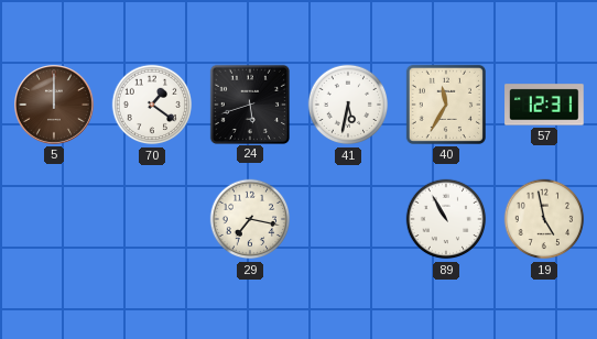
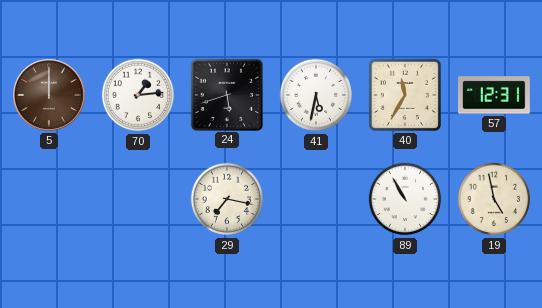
70: 1:21 -> 1:14 (138, 95)
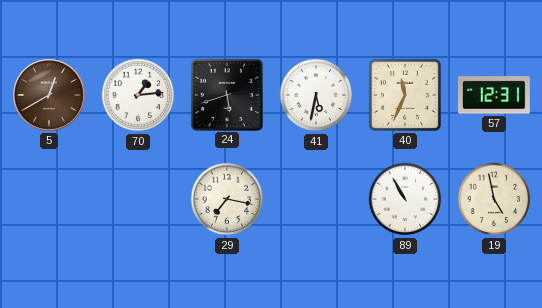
5: 12:00 -> 12:40 (50, 96)
40: 11:35 -> 11:34 (405, 95)
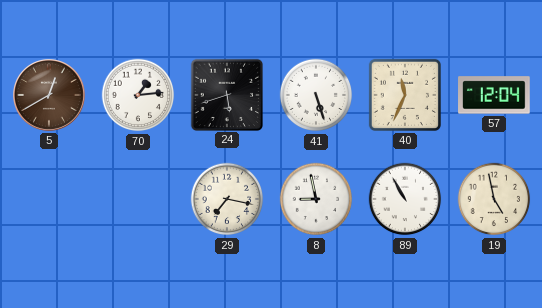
41: 5:32 -> 5:27 (316, 95)
57: 12:31 -> 12:04 (494, 95)
8: none -> 8:58 (316, 199)
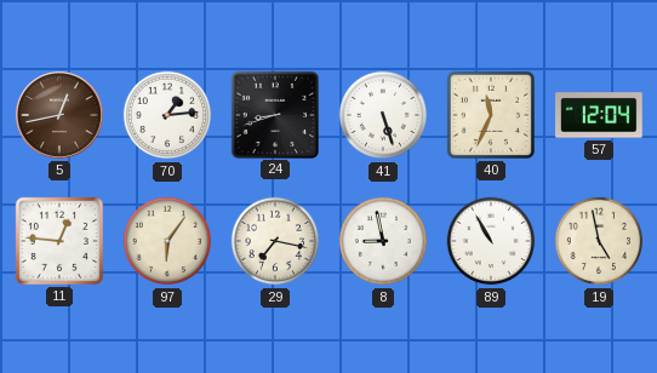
5: 12:40 -> 12:43 (61, 116)
24: 5:42 -> 8:42 (274, 114)
11: none -> 12:46 (59, 241)
97: none -> 6:06 (167, 241)
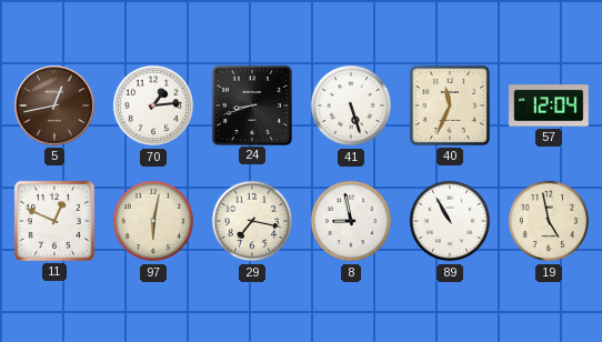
11: 12:46 -> 12:49 (54, 221)
97: 6:06 -> 6:02 (153, 221)
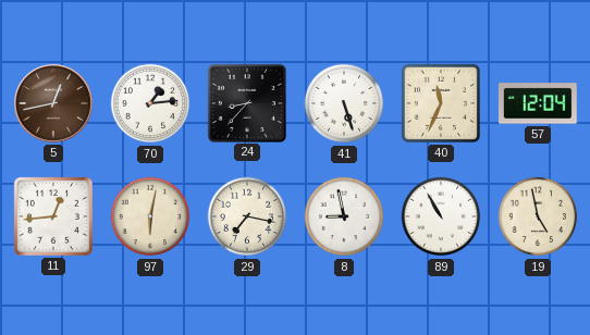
24: 8:42 -> 8:37 (246, 102)
11: 12:49 -> 12:44 (53, 216)
